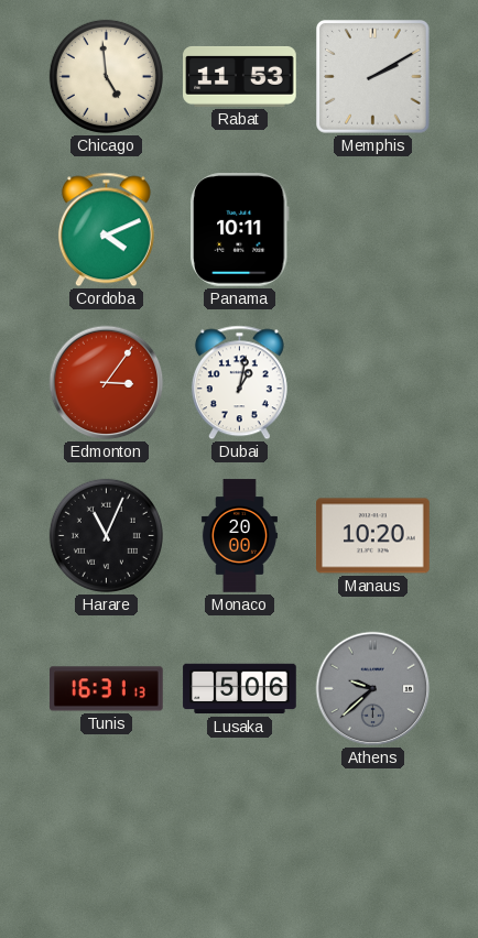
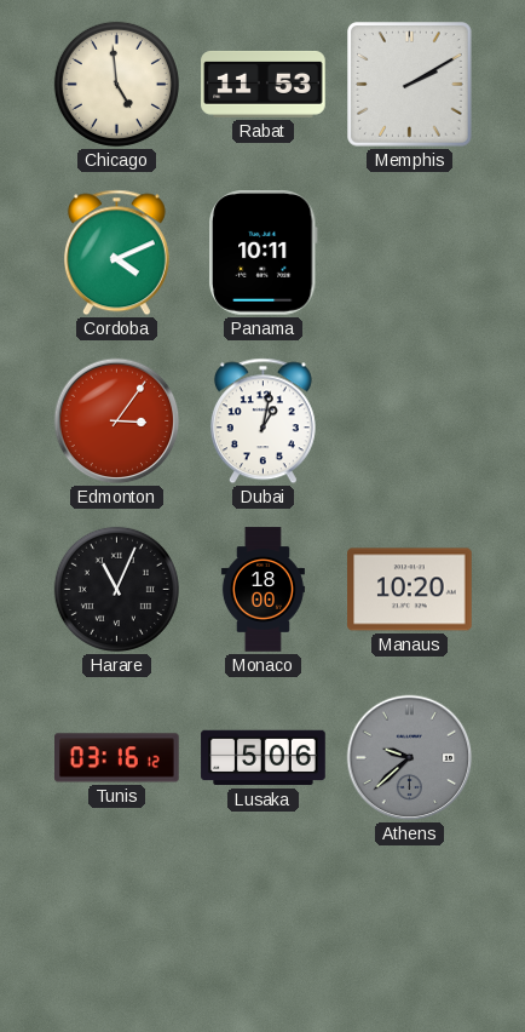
Monaco: 20:00 -> 18:00 (262, 590)
Tunis: 16:31 -> 03:16 (117, 758)
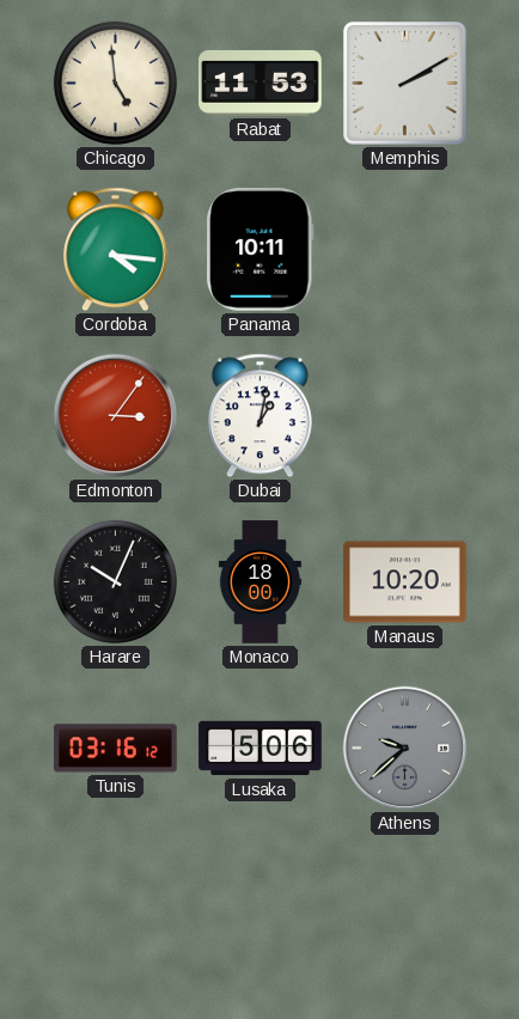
Cordoba: 4:11 -> 4:16 (115, 250)
Harare: 11:04 -> 10:04 (115, 581)
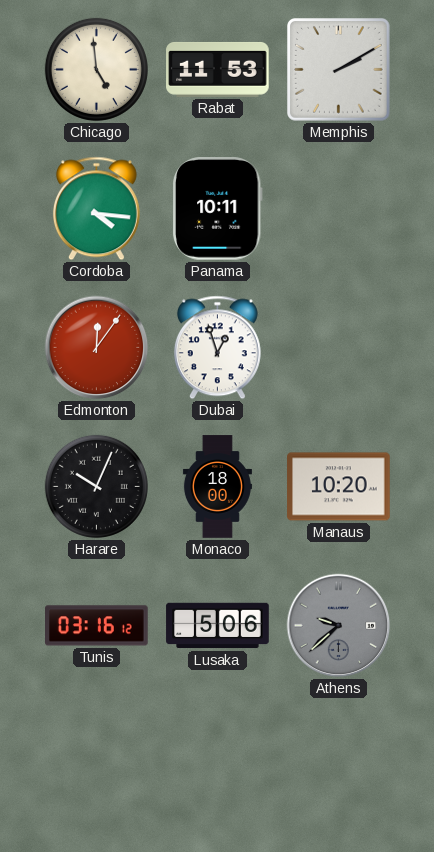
Edmonton: 3:06 -> 12:06 (97, 348)
Dubai: 1:02 -> 12:57 (217, 348)
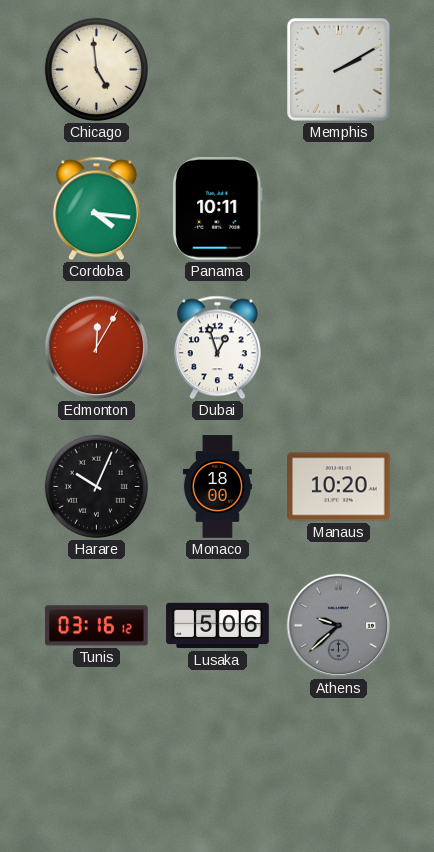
Rabat: 11:53 -> none (218, 69)
Edmonton: 12:06 -> 12:05 (97, 348)
